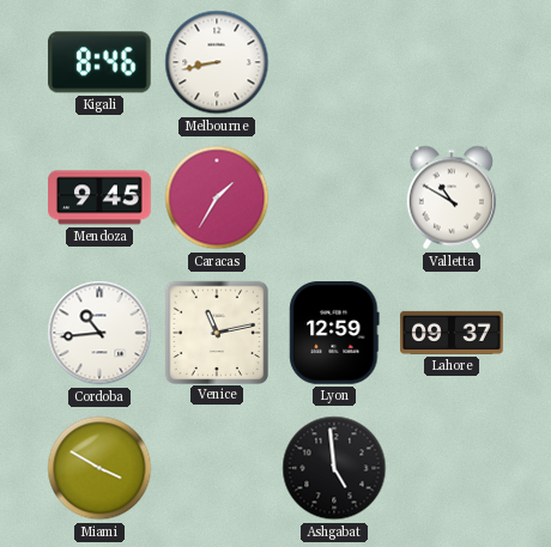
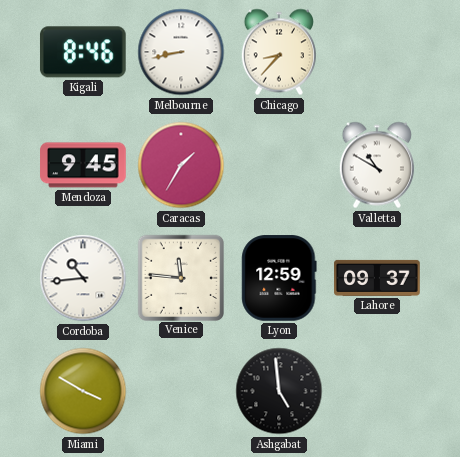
Chicago: none -> 8:37 (279, 52)
Venice: 11:13 -> 11:46 (180, 277)
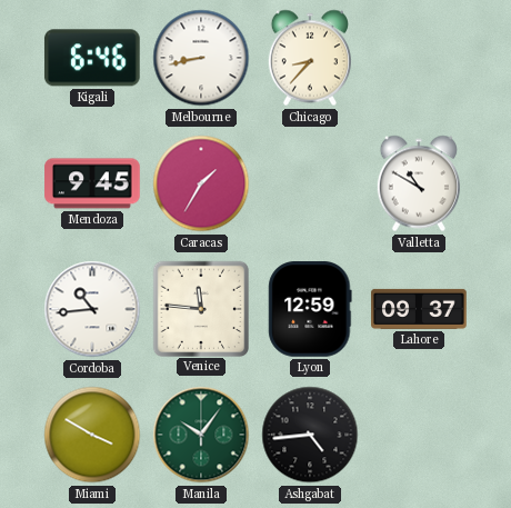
Kigali: 8:46 -> 6:46 (92, 58)
Manila: none -> 10:06 (201, 435)
Ashgabat: 4:59 -> 4:44 (310, 435)
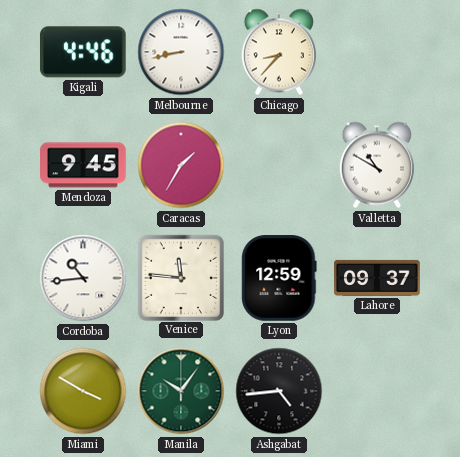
Kigali: 6:46 -> 4:46 (83, 52)
